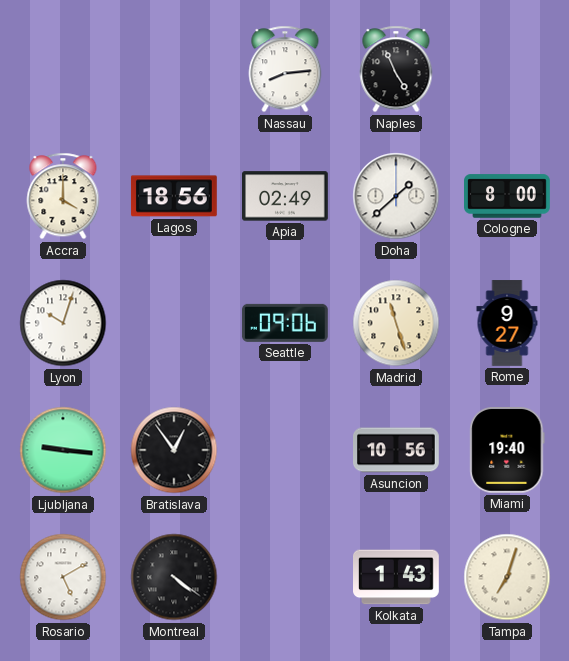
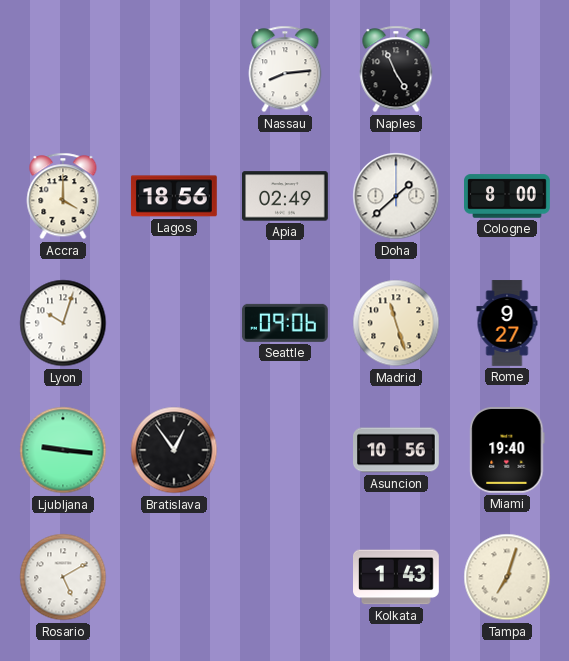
Montreal: 4:21 -> none (174, 577)
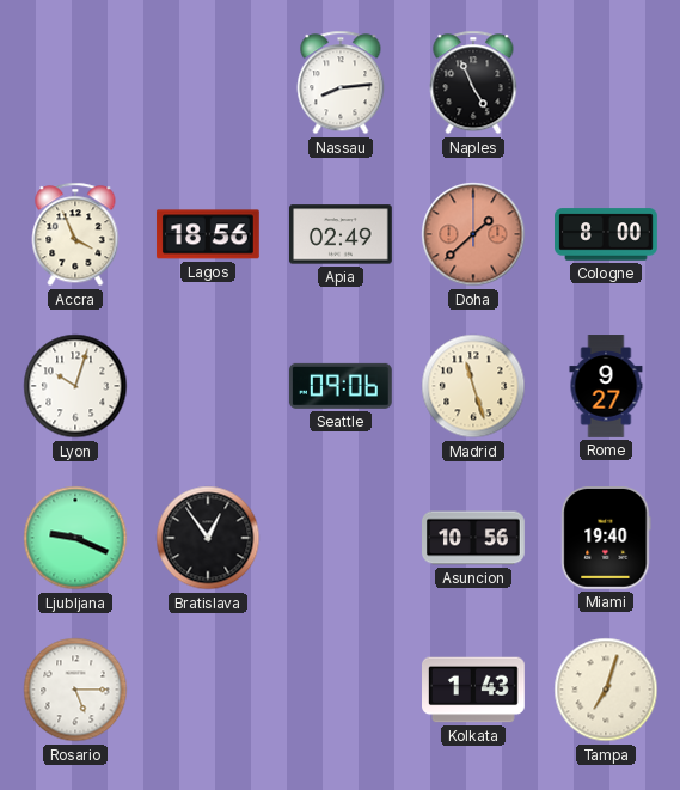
Accra: 4:00 -> 3:56 (75, 234)
Doha dial: white -> salmon (473, 234)
Ljubljana: 9:16 -> 9:19 (75, 538)
Rosario: 5:10 -> 5:15 (75, 690)
